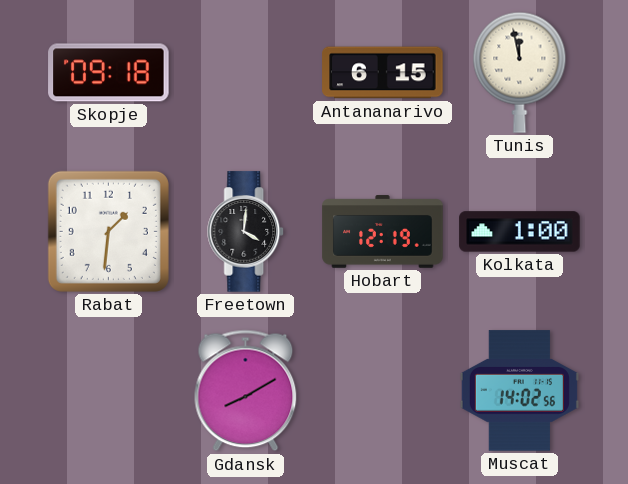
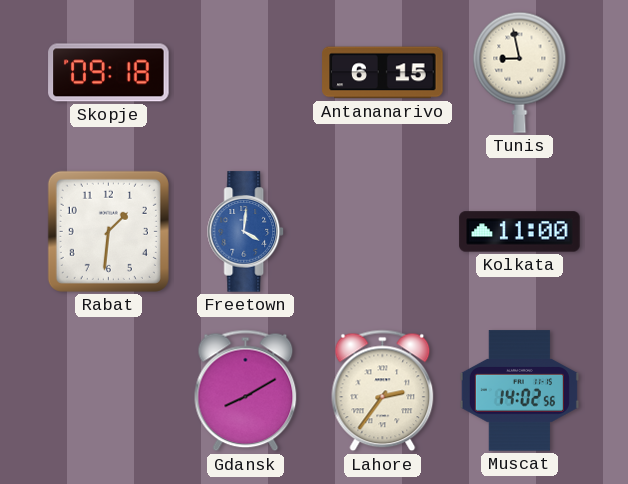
Tunis: 11:58 -> 8:58 (520, 72)
Freetown dial: black -> blue (246, 232)
Hobart: 12:19 -> none (383, 232)
Kolkata: 1:00 -> 11:00 (520, 232)
Lahore: none -> 2:36 (383, 391)
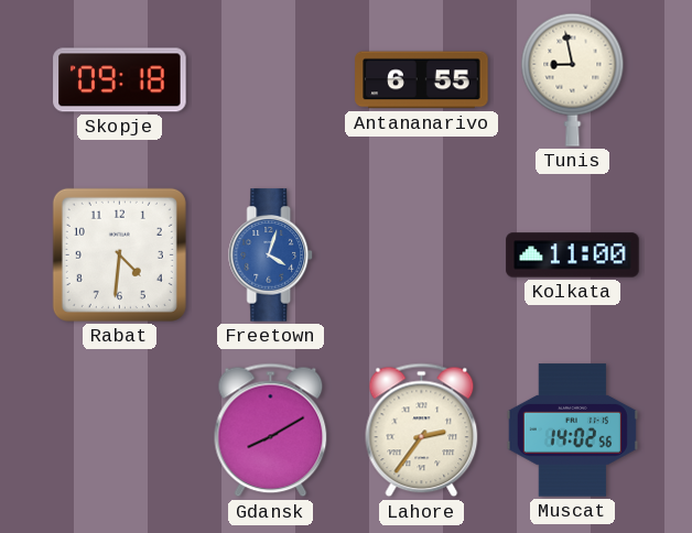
Antananarivo: 6:15 -> 6:55 (422, 80)
Rabat: 1:31 -> 4:31 (119, 254)
Freetown: 4:01 -> 4:03 (271, 255)
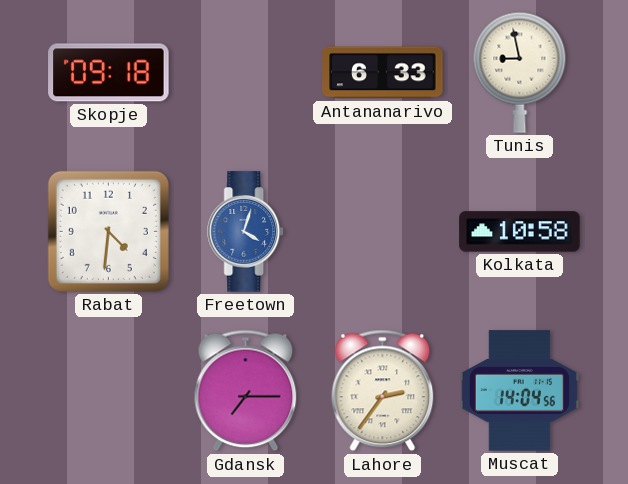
Antananarivo: 6:55 -> 6:33 (383, 73)
Kolkata: 11:00 -> 10:58 (520, 232)
Gdansk: 8:10 -> 7:15 (246, 391)
Muscat: 14:02 -> 14:04 (519, 391)
